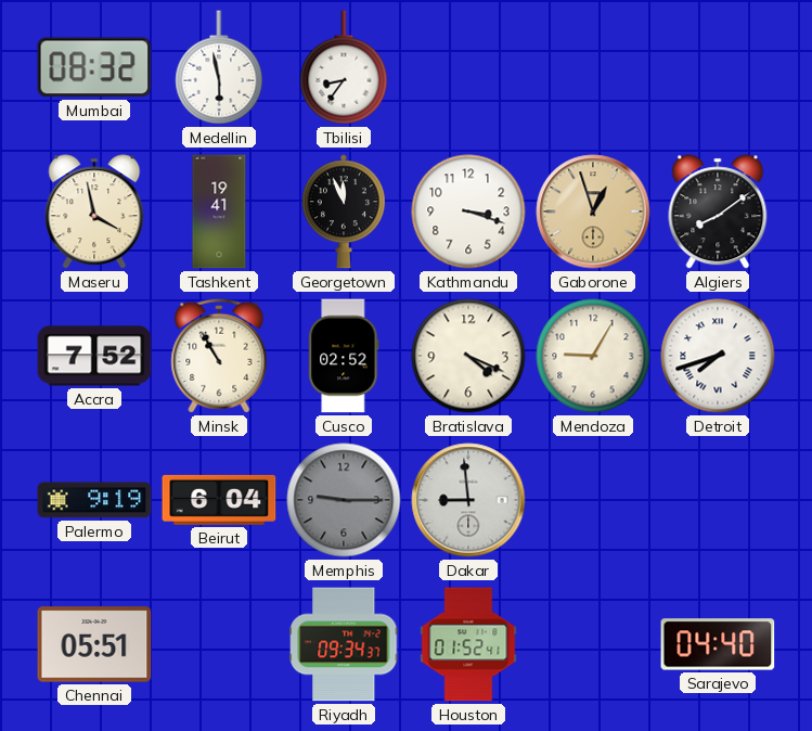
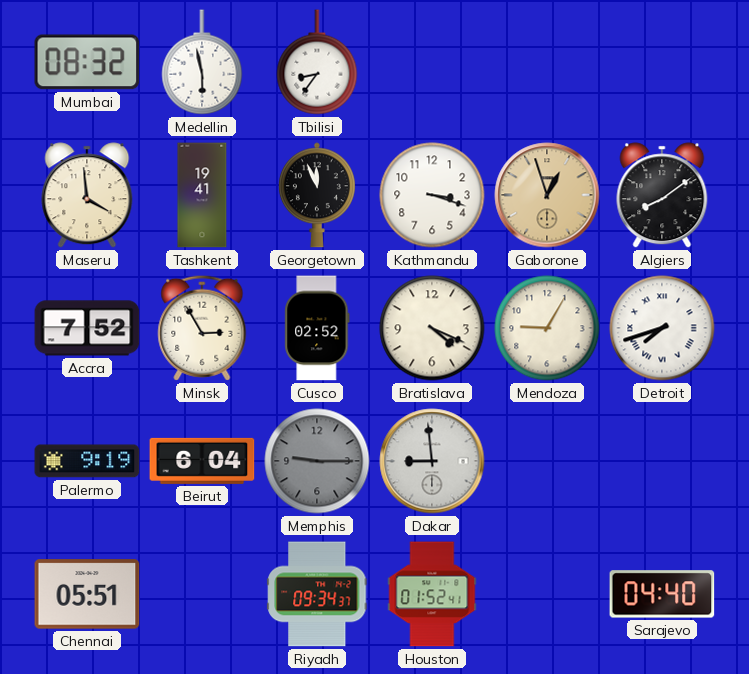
Maseru: 3:58 -> 3:59 (87, 195)
Minsk: 10:55 -> 2:55 (202, 328)
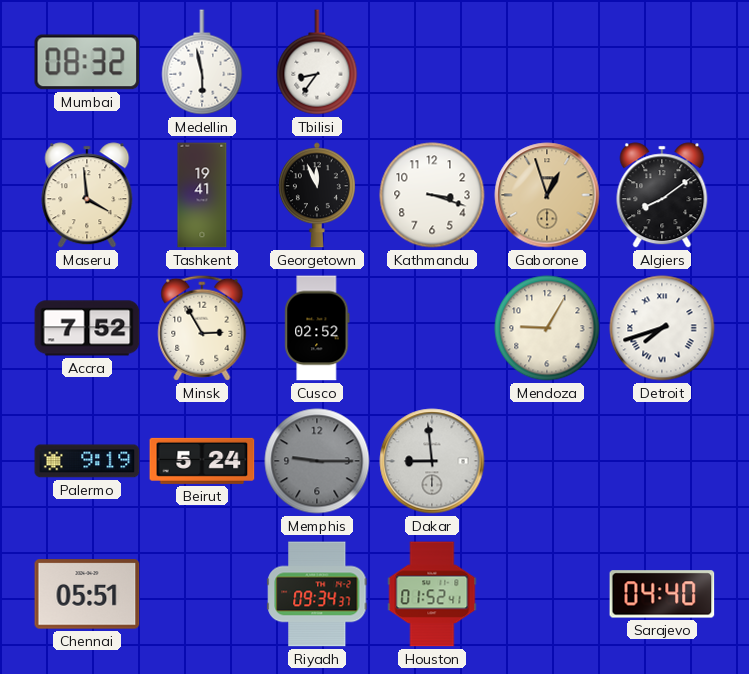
Bratislava: 4:19 -> none (432, 328)
Beirut: 6:04 -> 5:24 (202, 461)
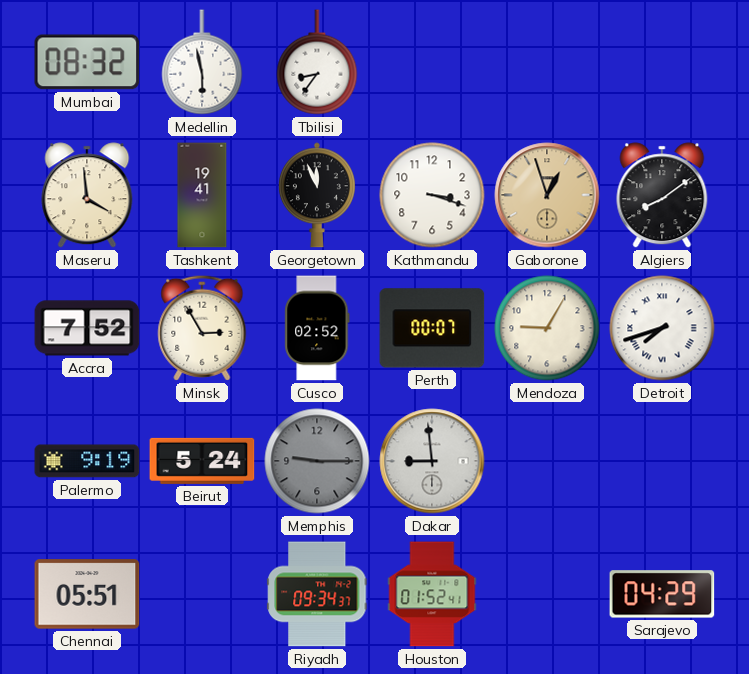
Perth: none -> 00:07 (432, 328)
Sarajevo: 04:40 -> 04:29 (662, 594)
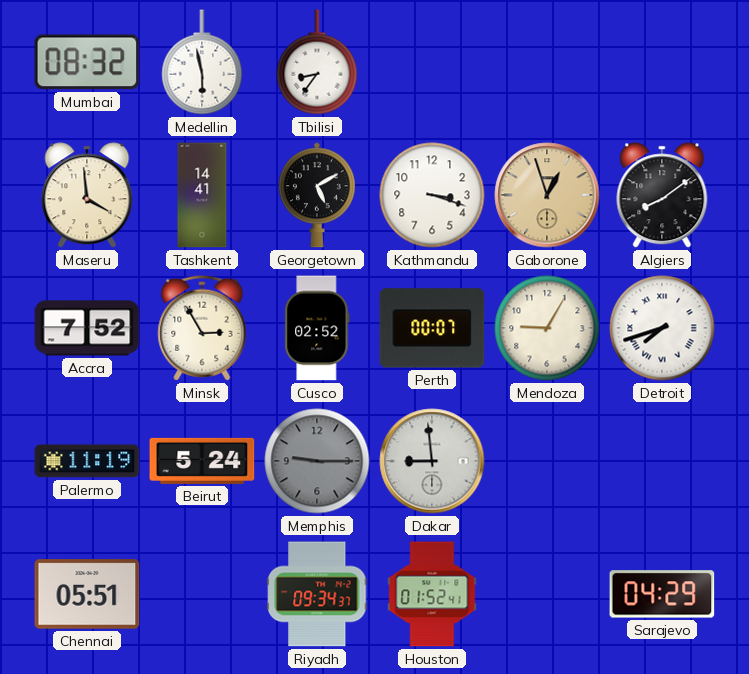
Tashkent: 19:41 -> 14:41 (202, 195)
Georgetown: 11:56 -> 5:10 (317, 195)
Palermo: 9:19 -> 11:19 (87, 461)
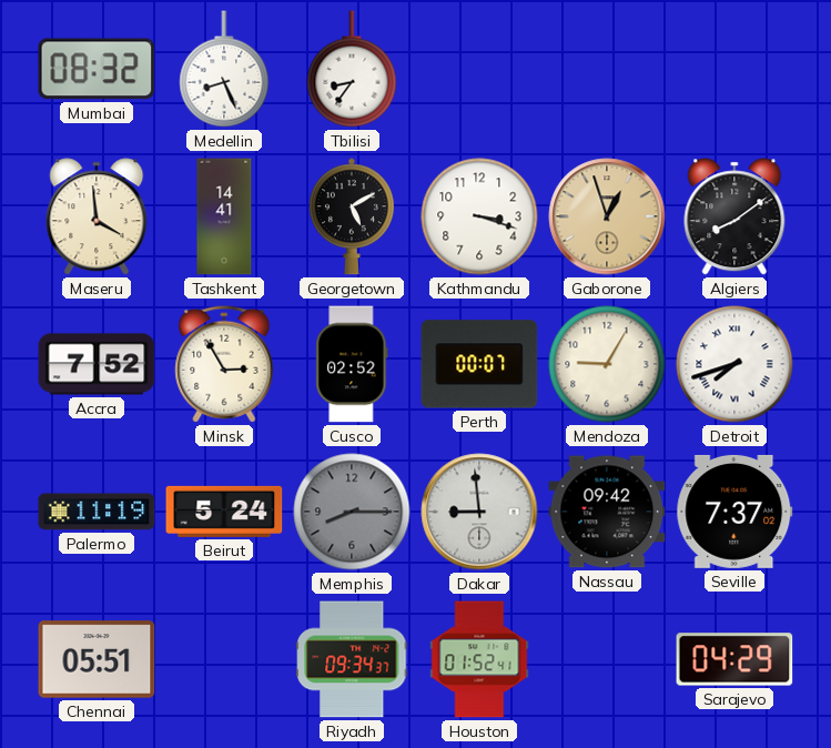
Medellin: 5:58 -> 8:26 (224, 69)
Memphis: 9:15 -> 8:15 (352, 512)
Nassau: none -> 09:42 (607, 512)
Seville: none -> 7:37 (734, 512)
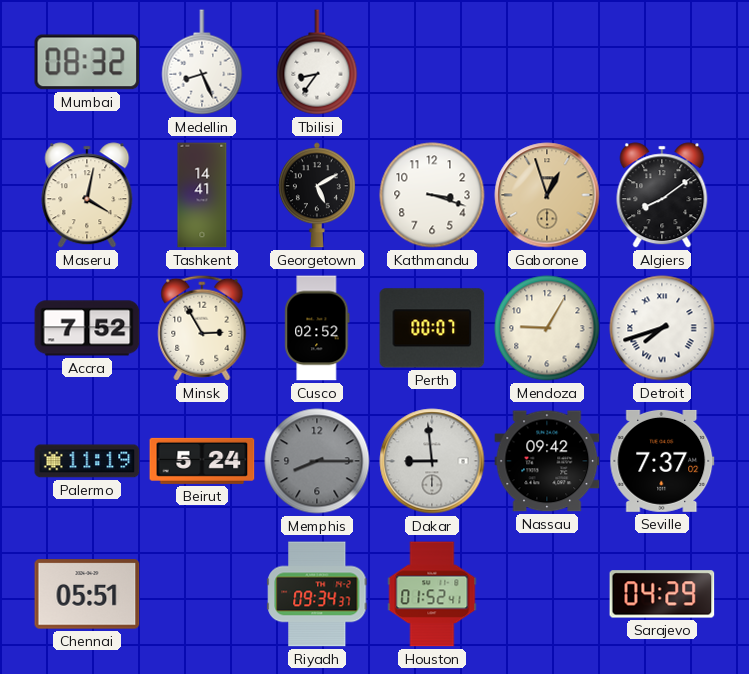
Maseru: 3:59 -> 4:02 (87, 195)
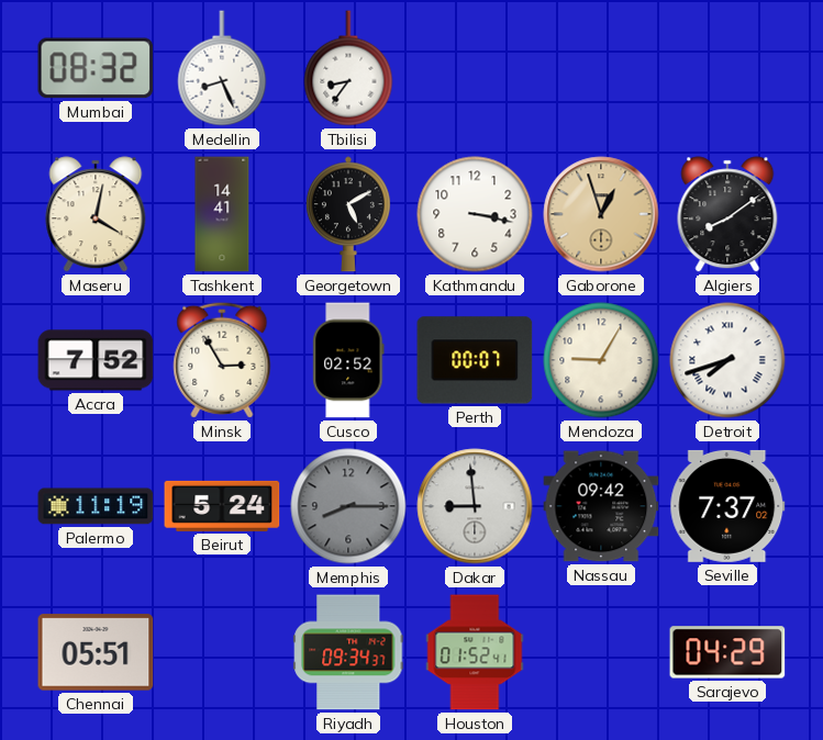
Kathmandu: 3:18 -> 3:17 (475, 214)
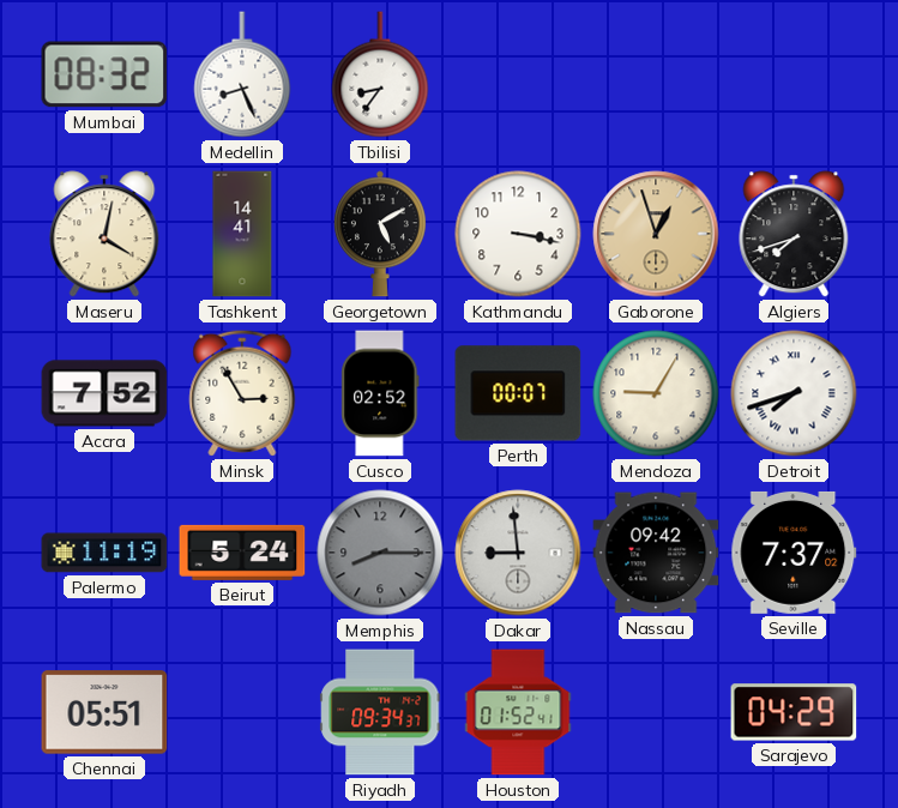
Algiers: 8:09 -> 7:42 (794, 234)
